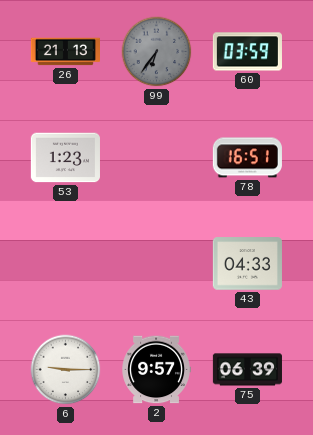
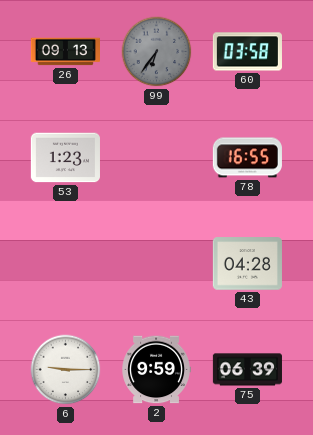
26: 21:13 -> 09:13 (65, 52)
60: 03:59 -> 03:58 (247, 52)
78: 16:51 -> 16:55 (247, 158)
43: 04:33 -> 04:28 (247, 264)
2: 9:57 -> 9:59 (156, 370)
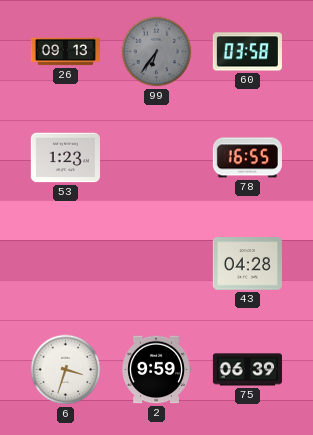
6: 9:15 -> 3:33 (66, 370)
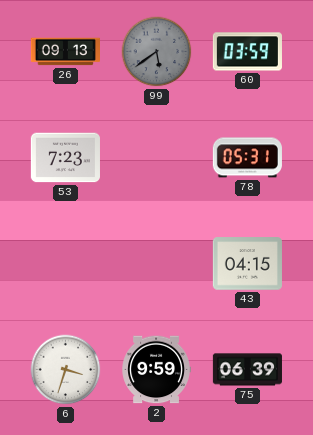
99: 6:36 -> 5:39 (157, 52)
60: 03:58 -> 03:59 (247, 52)
53: 1:23 -> 7:23 (65, 158)
78: 16:55 -> 05:31 (247, 158)
43: 04:28 -> 04:15 (247, 264)
